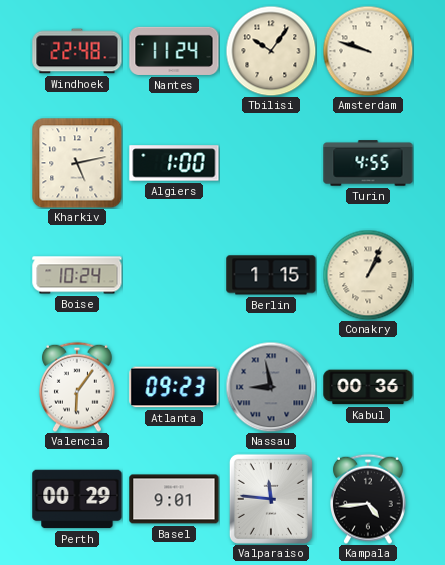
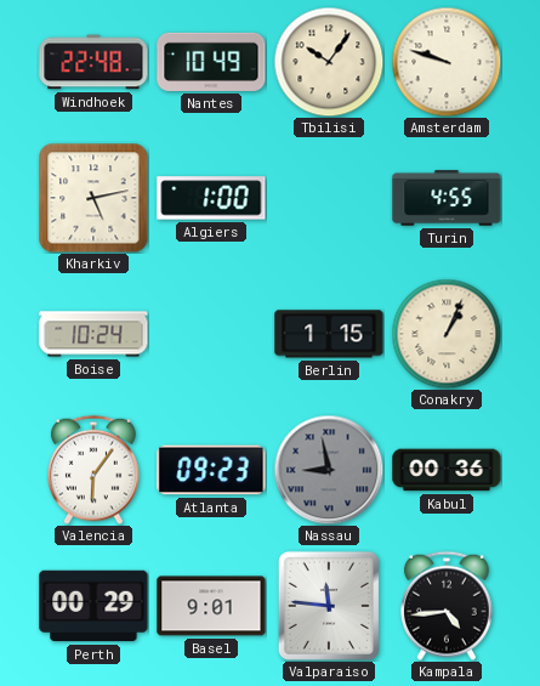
Nantes: 11:24 -> 10:49 (211, 62)
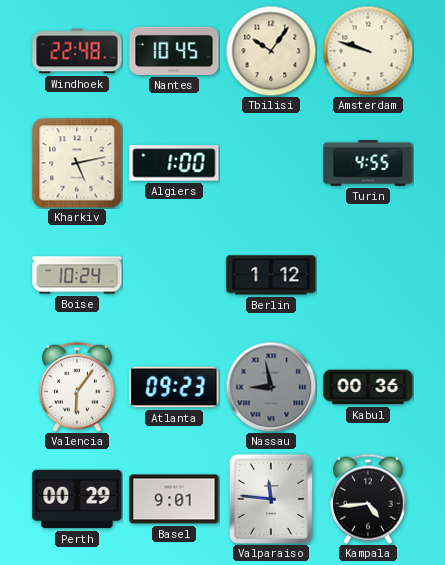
Nantes: 10:49 -> 10:45 (174, 51)
Berlin: 1:15 -> 1:12 (271, 275)
Conakry: 1:04 -> none (447, 334)
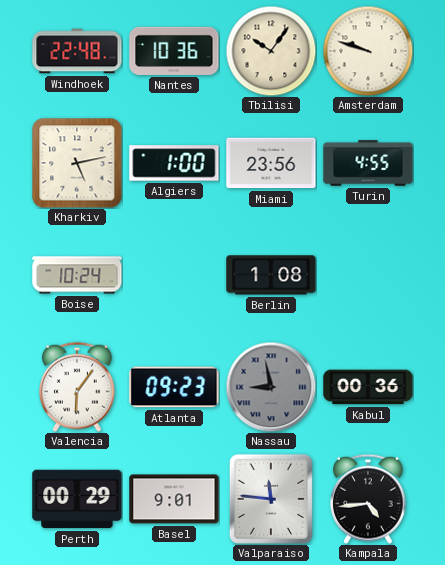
Nantes: 10:45 -> 10:36 (174, 51)
Miami: none -> 23:56 (271, 163)
Berlin: 1:12 -> 1:08 (271, 275)
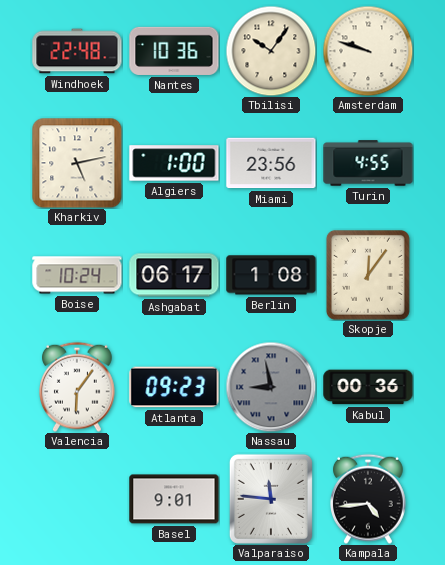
Ashgabat: none -> 06:17 (174, 275)
Skopje: none -> 12:06 (368, 275)
Perth: 00:29 -> none (77, 499)
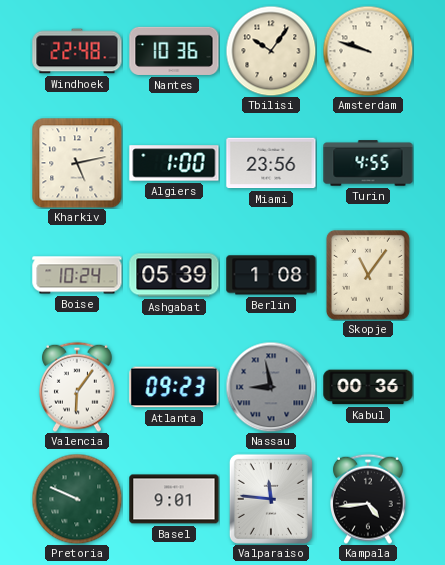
Ashgabat: 06:17 -> 05:39 (174, 275)
Skopje: 12:06 -> 11:06 (368, 275)
Pretoria: none -> 9:49 (77, 499)
